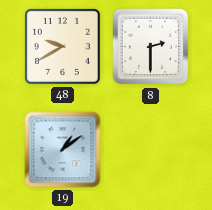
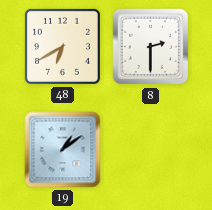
48: 9:40 -> 6:40 (62, 46)
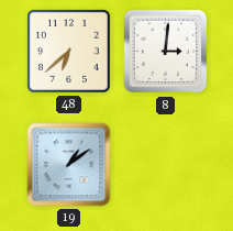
48: 6:40 -> 6:38 (68, 51)
8: 2:30 -> 3:01 (166, 52)
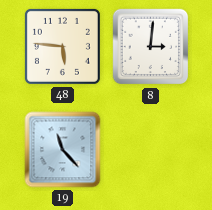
48: 6:38 -> 5:46 (62, 46)
19: 1:09 -> 11:23 (63, 150)
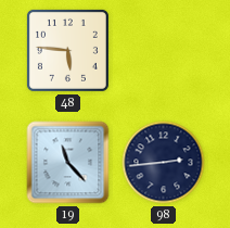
8: 3:01 -> none (151, 47)
98: none -> 2:44 (164, 163)
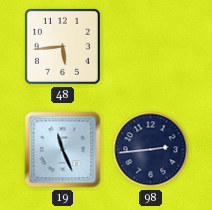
48: 5:46 -> 5:44 (62, 46)
19: 11:23 -> 11:26 (63, 150)
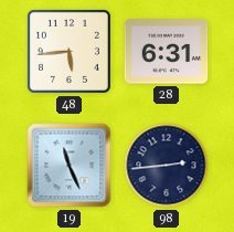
28: none -> 6:31 (167, 52)
